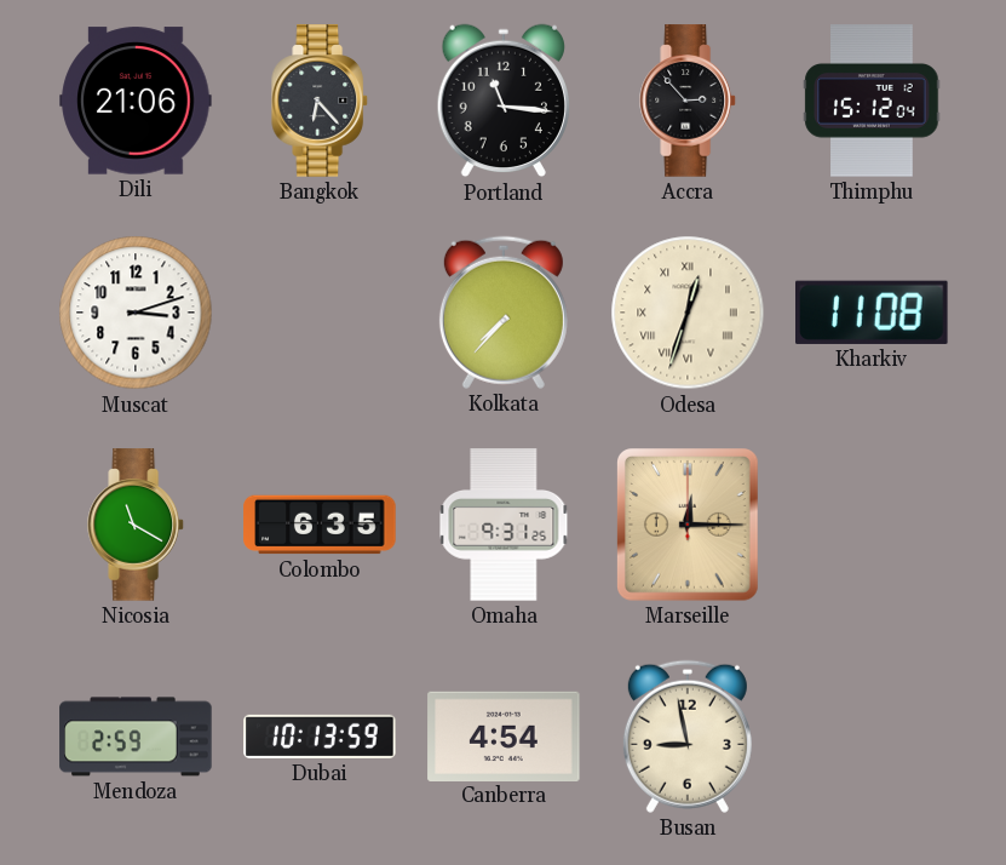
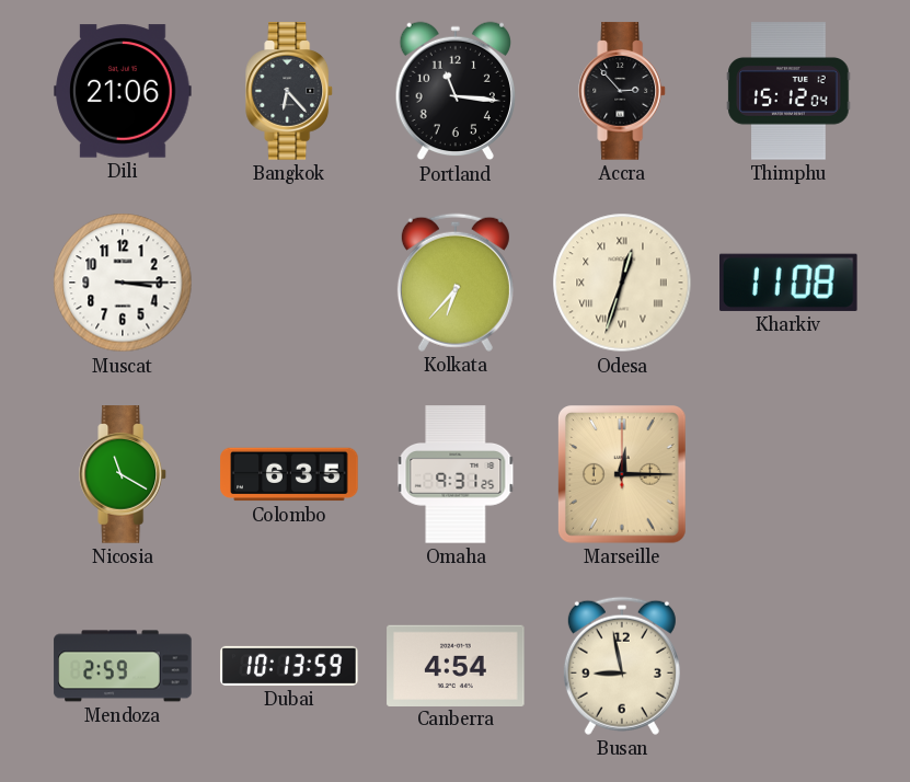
Muscat: 3:12 -> 3:15 (123, 283)
Kolkata: 7:37 -> 6:37 (456, 283)
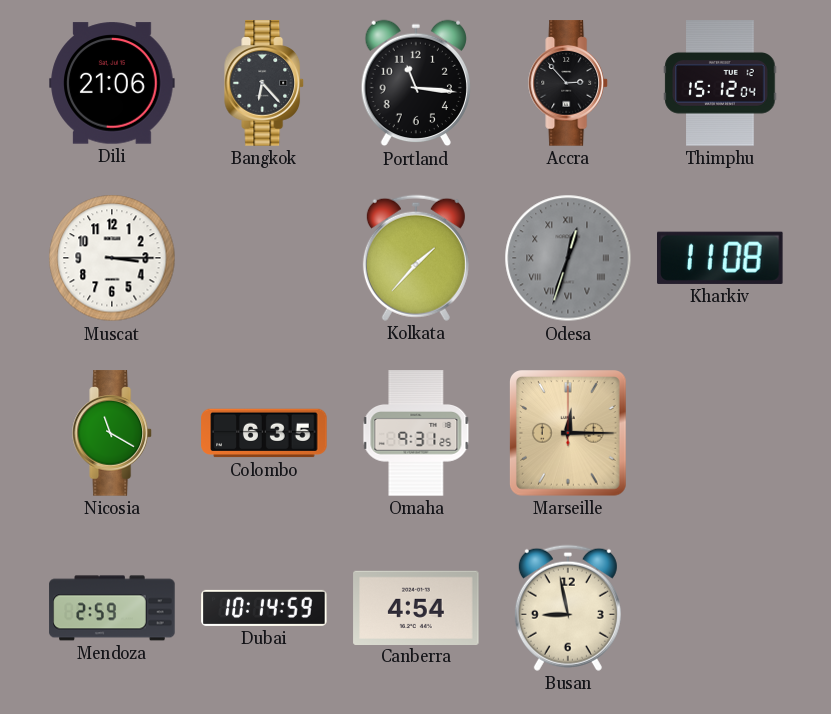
Kolkata: 6:37 -> 1:37 (416, 258)
Odesa dial: cream -> grey (568, 258)
Dubai: 10:13 -> 10:14 (264, 608)
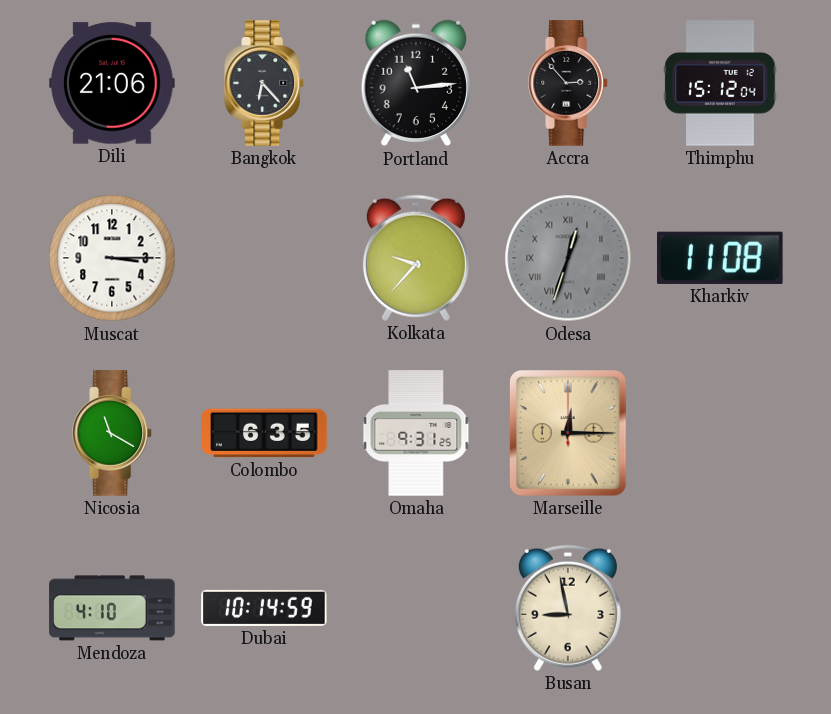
Portland: 11:16 -> 11:14 (415, 83)
Kolkata: 1:37 -> 9:37 (416, 258)
Mendoza: 2:59 -> 4:10 (112, 608)
Canberra: 4:54 -> none (416, 607)
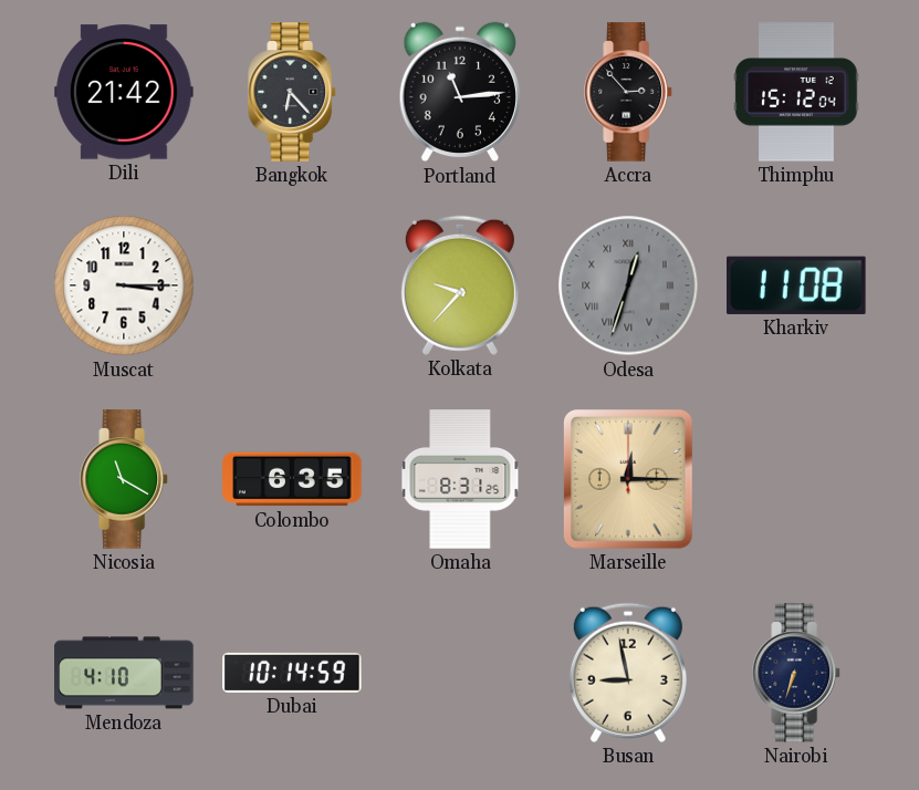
Dili: 21:06 -> 21:42 (124, 92)
Omaha: 9:31 -> 8:31 (460, 479)
Nairobi: none -> 6:33 (797, 673)
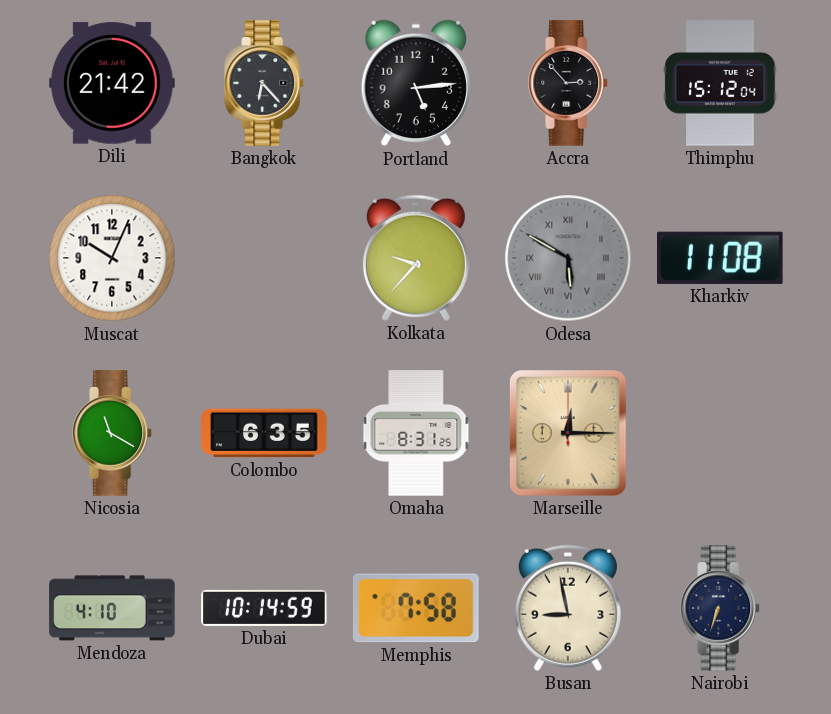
Portland: 11:14 -> 5:14 (415, 83)
Muscat: 3:15 -> 10:04 (112, 258)
Odesa: 12:33 -> 5:50 (568, 258)
Memphis: none -> 7:58 (416, 608)
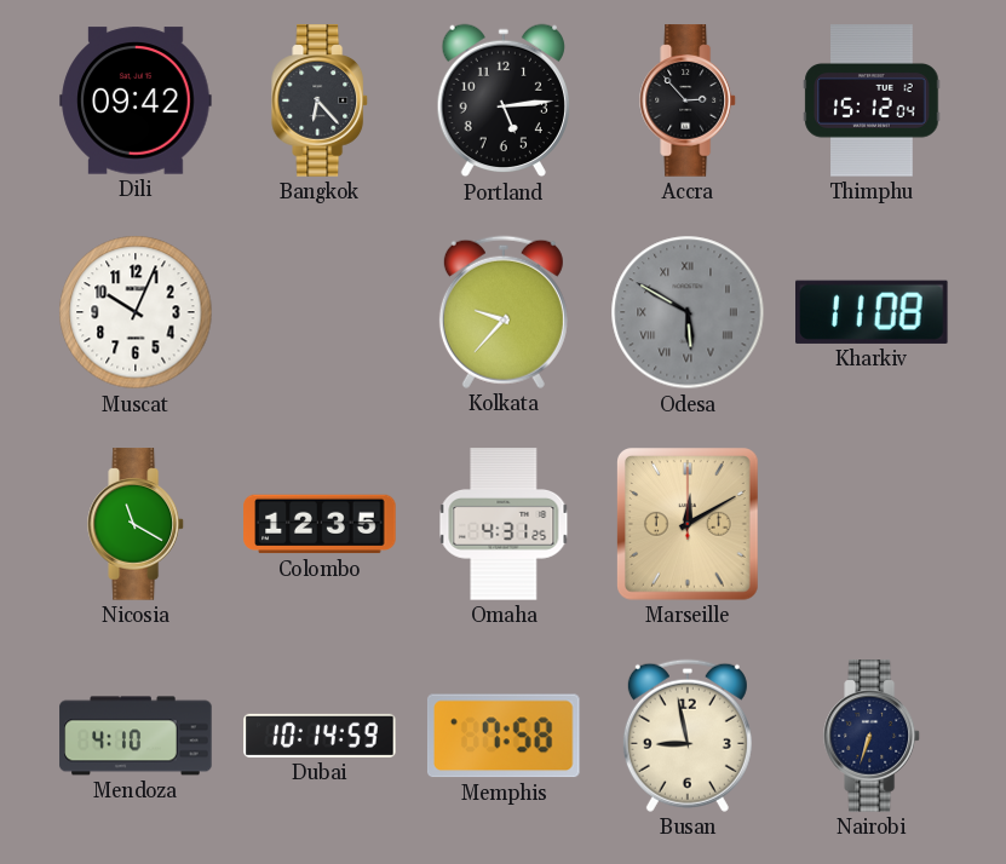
Dili: 21:42 -> 09:42 (136, 100)
Colombo: 6:35 -> 12:35 (320, 524)
Omaha: 8:31 -> 4:31 (504, 524)
Marseille: 12:15 -> 12:10 (689, 525)
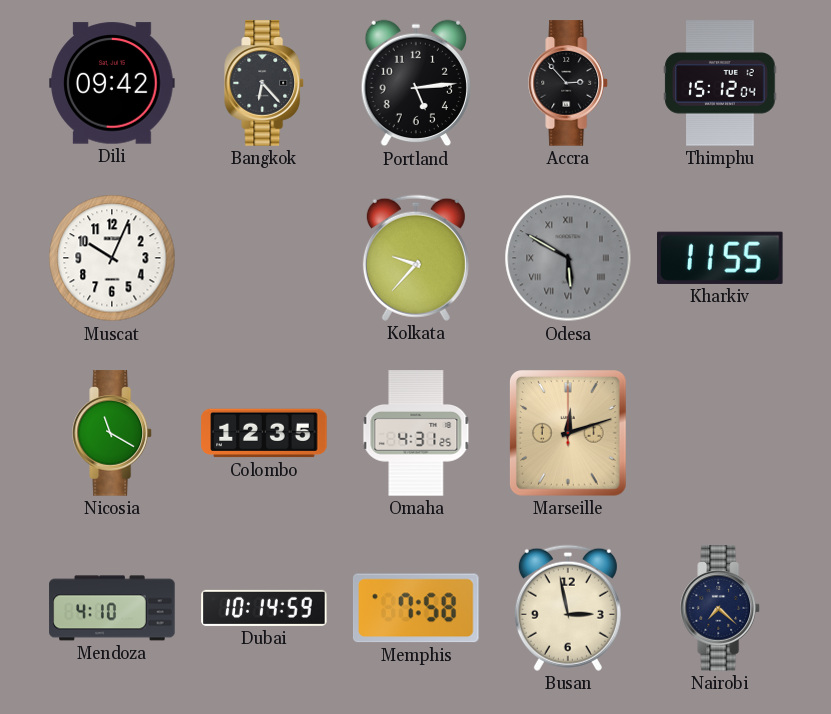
Kharkiv: 11:08 -> 11:55 (721, 258)
Marseille: 12:10 -> 12:12 (569, 434)
Busan: 8:58 -> 2:58 (568, 608)
Nairobi: 6:33 -> 7:22 (721, 608)
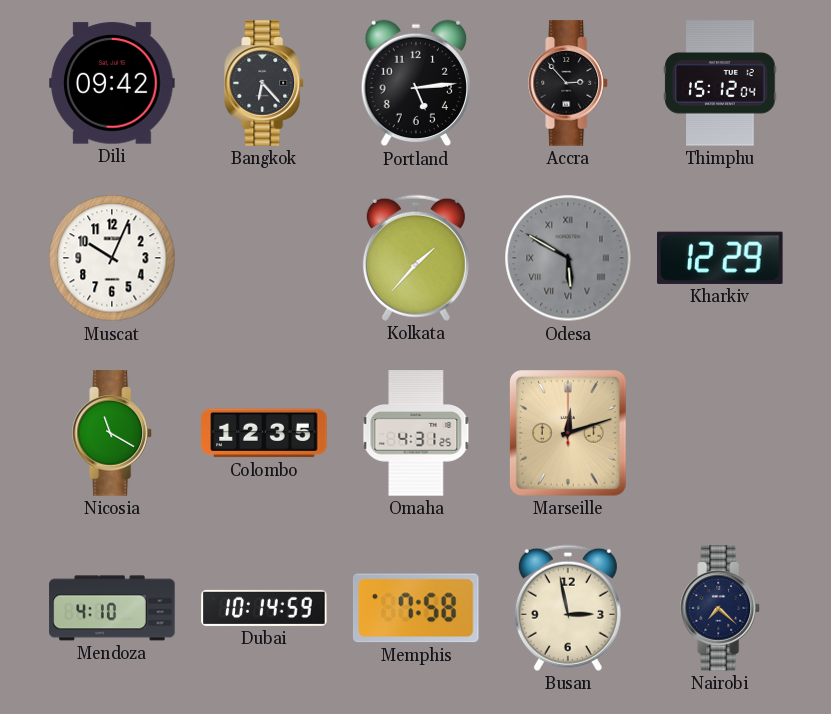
Kolkata: 9:37 -> 1:37 (416, 258)
Kharkiv: 11:55 -> 12:29 (721, 258)
